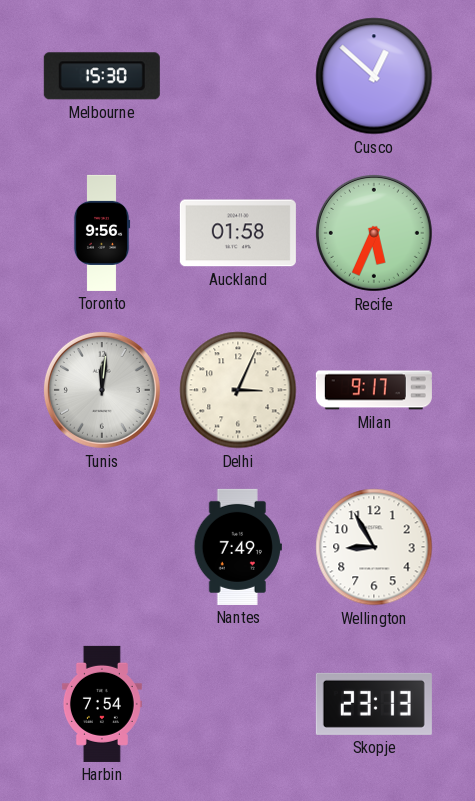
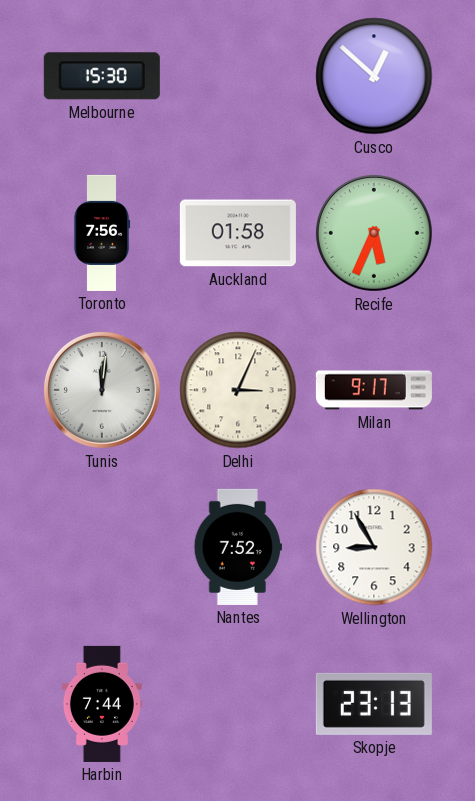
Toronto: 9:56 -> 7:56 (102, 233)
Nantes: 7:49 -> 7:52 (238, 547)
Harbin: 7:54 -> 7:44 (102, 704)
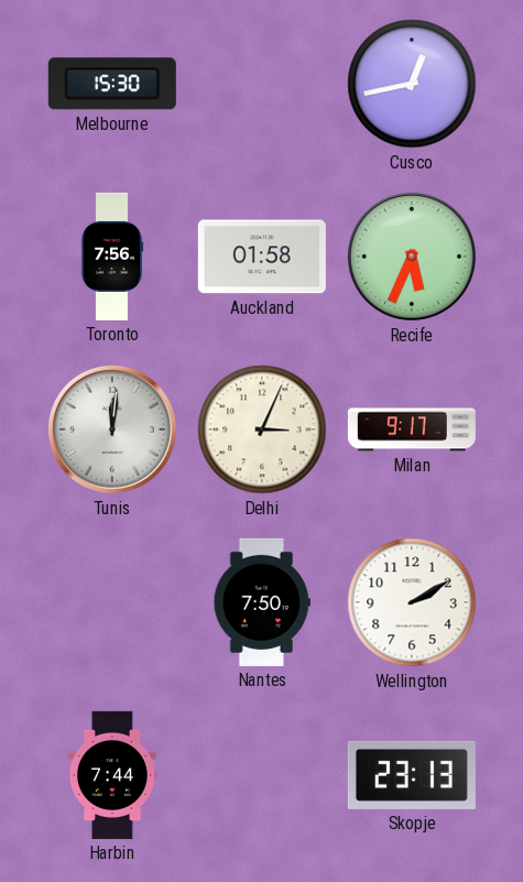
Cusco: 12:52 -> 12:43 (412, 84)
Nantes: 7:52 -> 7:50 (262, 602)
Wellington: 8:55 -> 2:10 (412, 602)
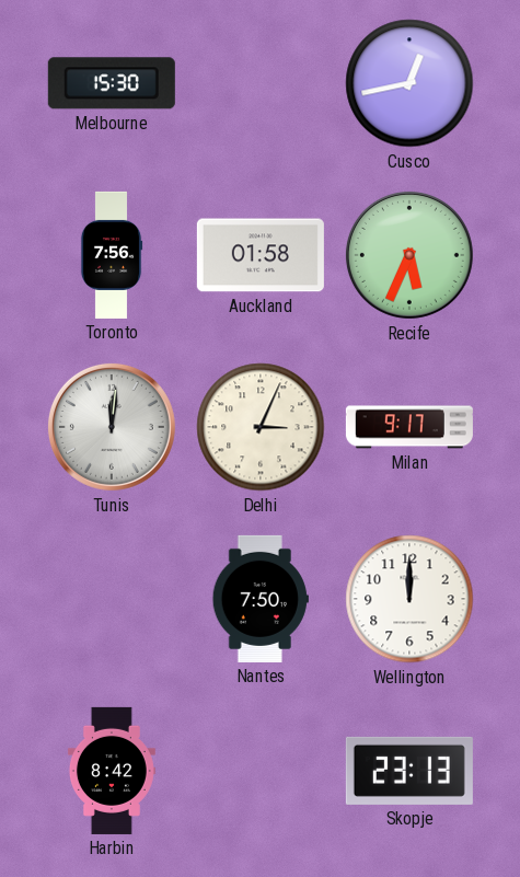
Wellington: 2:10 -> 12:00 (409, 599)
Harbin: 7:44 -> 8:42 (112, 771)
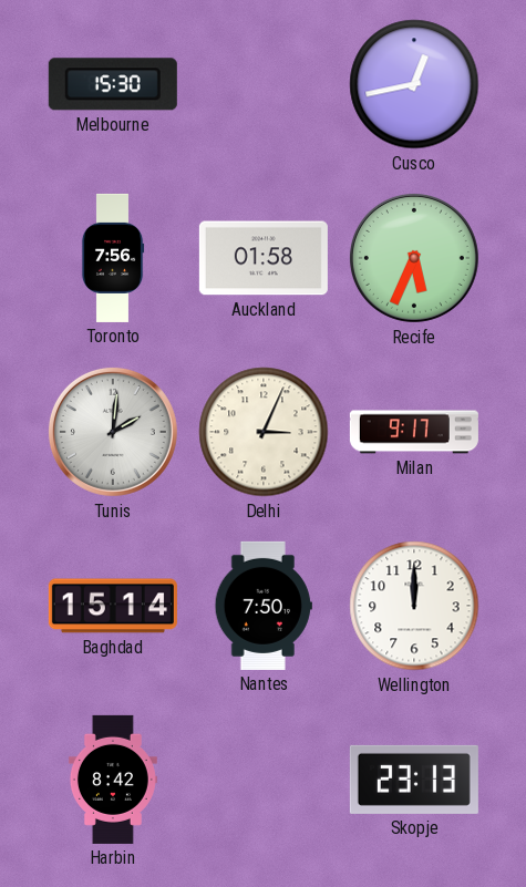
Tunis: 12:01 -> 2:01 (113, 432)
Baghdad: none -> 15:14 (113, 606)
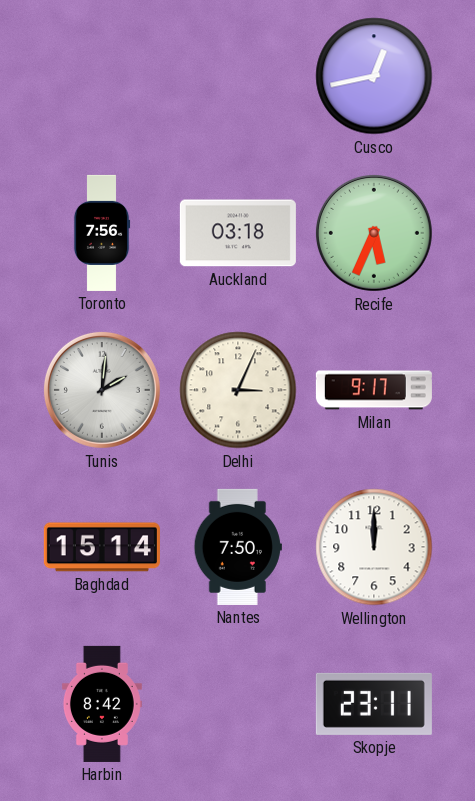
Melbourne: 15:30 -> none (113, 84)
Auckland: 01:58 -> 03:18 (238, 233)
Skopje: 23:13 -> 23:11 (374, 704)
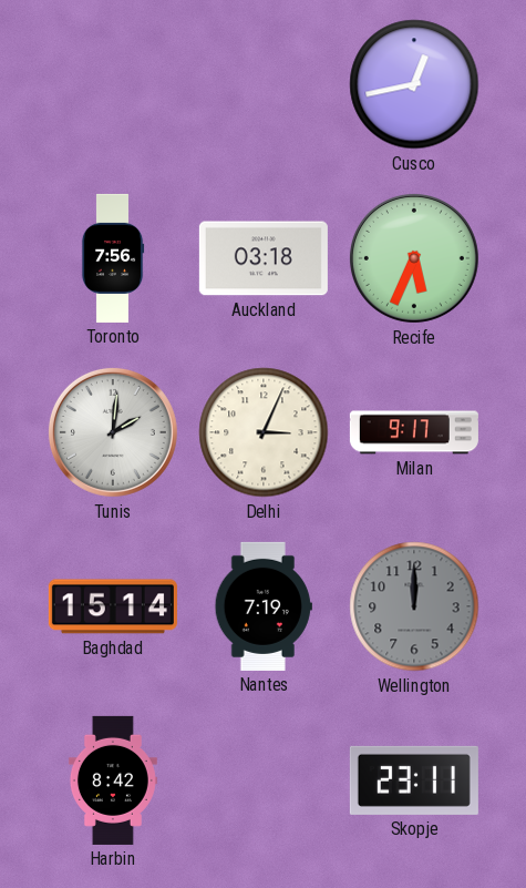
Nantes: 7:50 -> 7:19 (264, 606)
Wellington dial: white -> grey (414, 606)
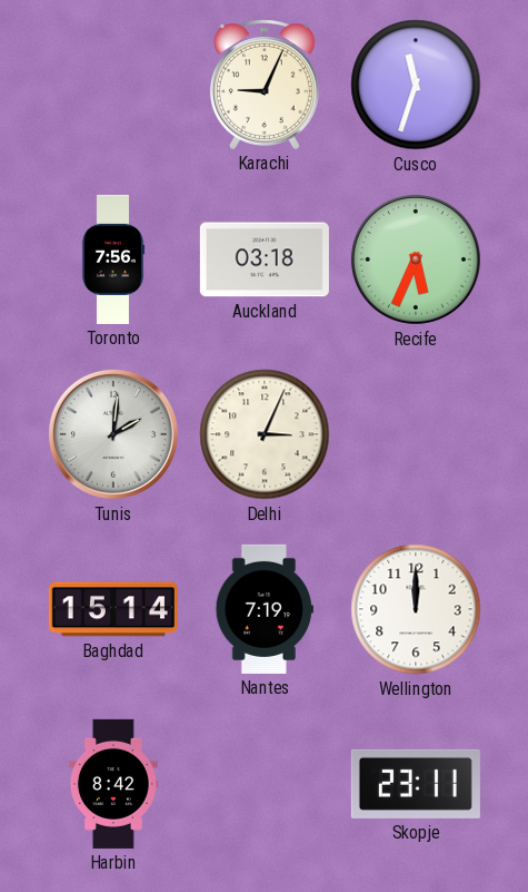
Karachi: none -> 9:04 (265, 85)
Cusco: 12:43 -> 11:33 (416, 85)
Milan: 9:17 -> none (414, 432)
Wellington dial: grey -> white (416, 609)
